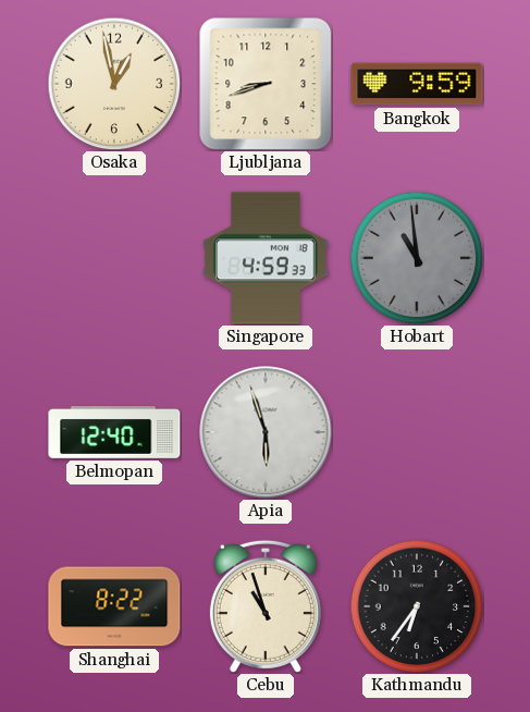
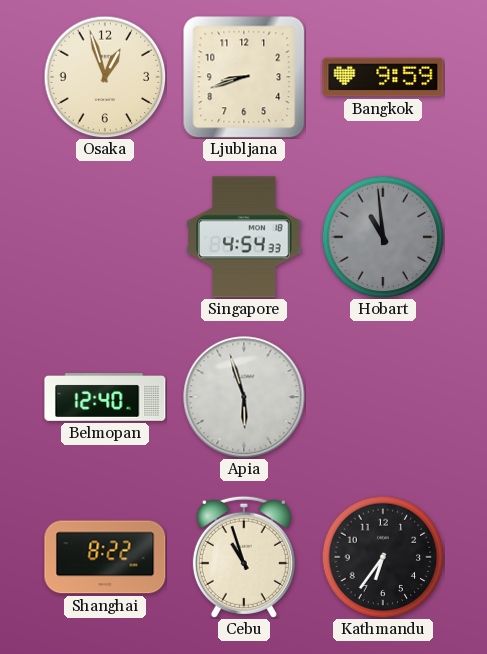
Osaka: 12:58 -> 12:57 (105, 77)
Singapore: 4:59 -> 4:54 (245, 237)
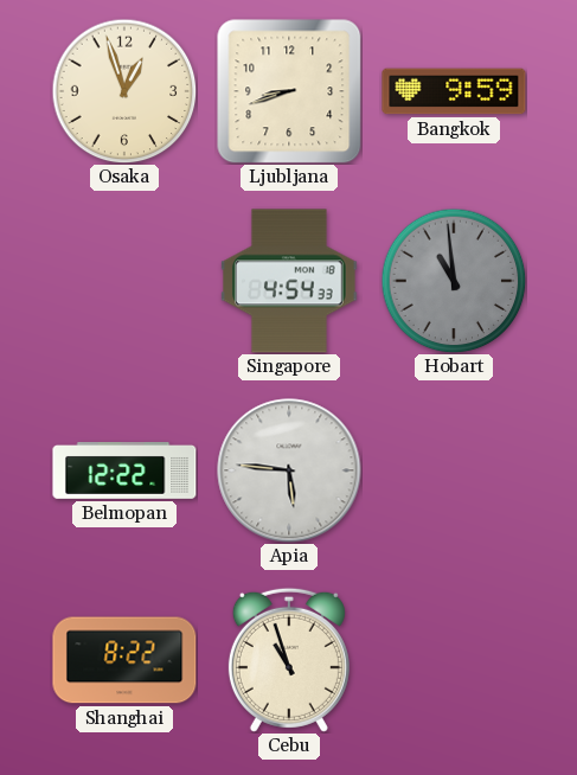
Belmopan: 12:40 -> 12:22 (124, 472)
Apia: 5:57 -> 5:46 (289, 470)
Kathmandu: 6:36 -> none (383, 557)
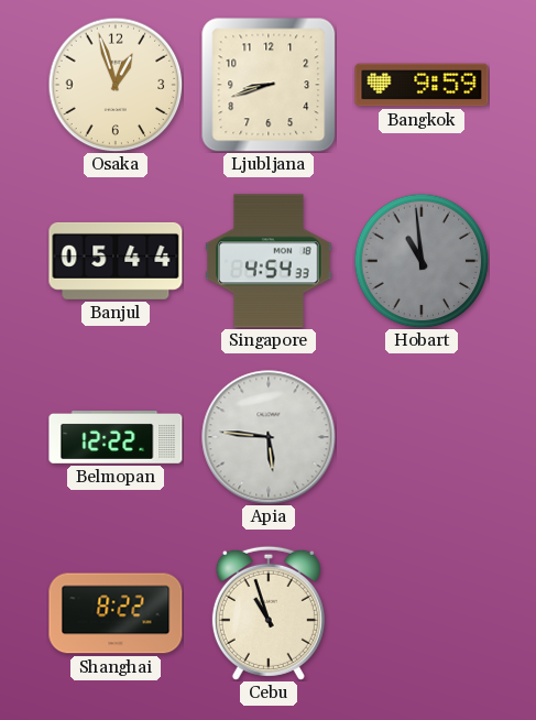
Banjul: none -> 05:44 (116, 261)
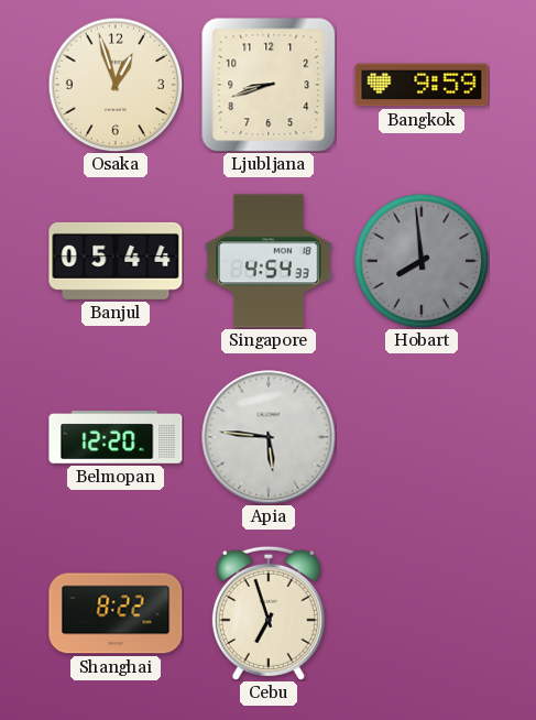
Hobart: 10:59 -> 7:59 (422, 261)
Belmopan: 12:22 -> 12:20 (116, 438)
Cebu: 10:57 -> 6:57 (269, 613)
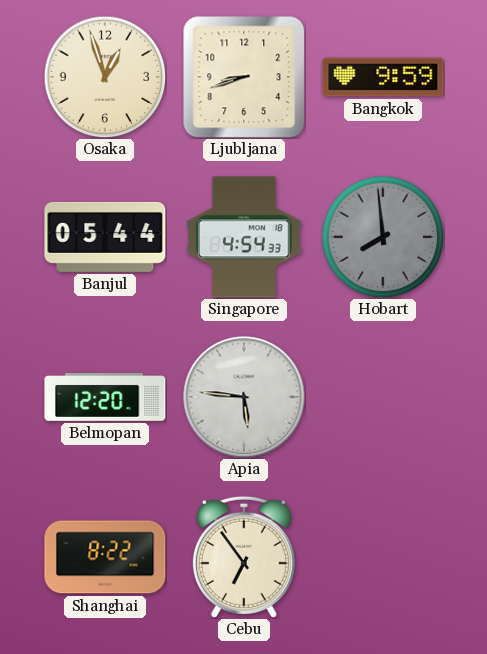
Cebu: 6:57 -> 6:54 (244, 557)
